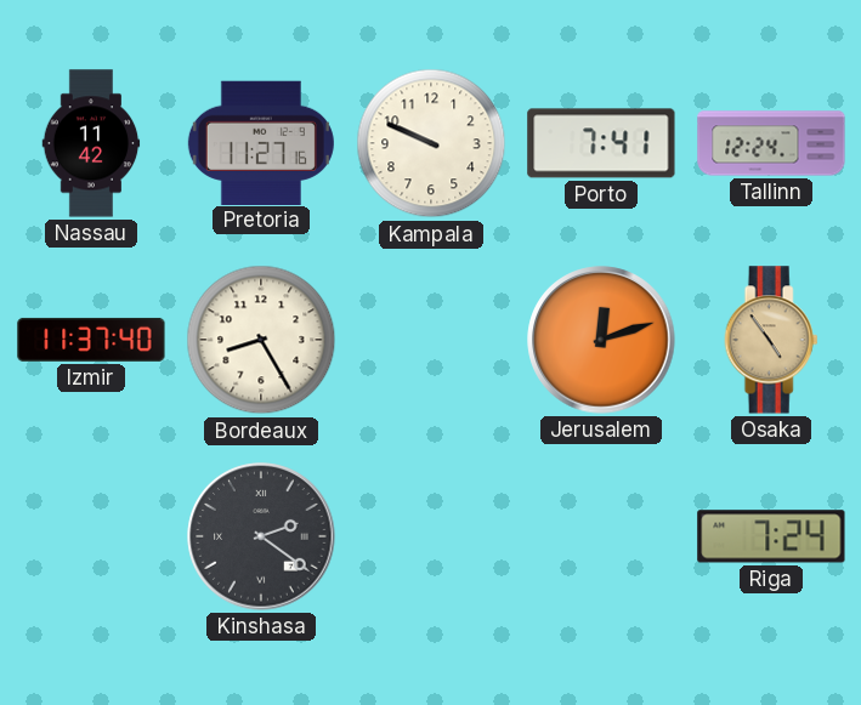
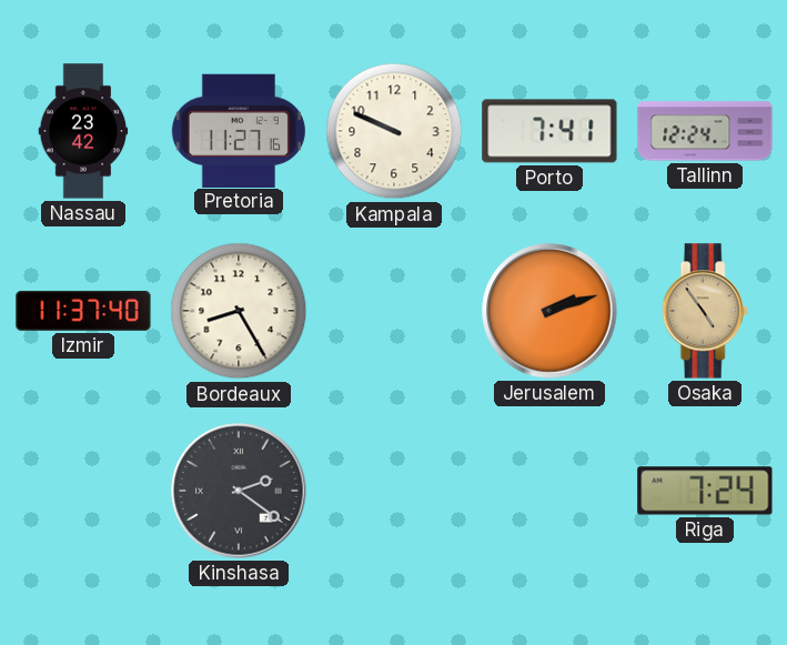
Nassau: 11:42 -> 23:42 (83, 131)
Jerusalem: 12:12 -> 2:12 (549, 311)
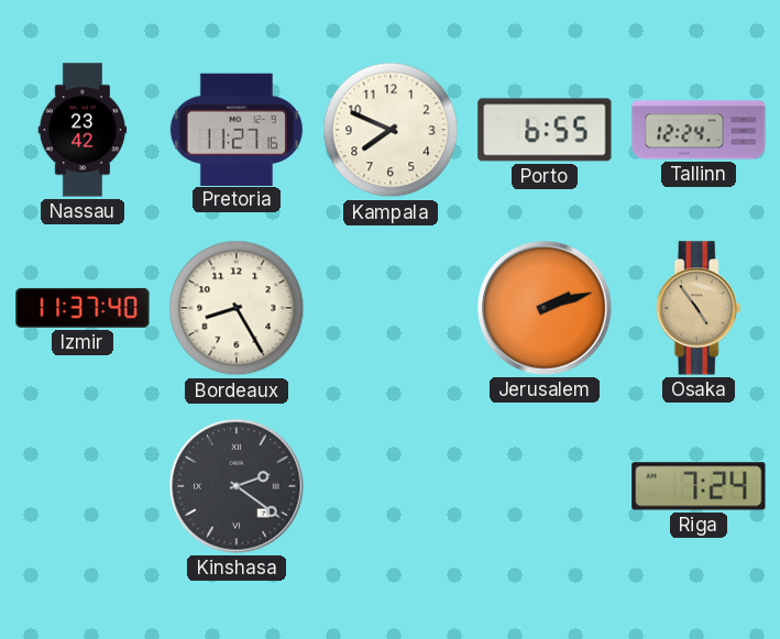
Kampala: 9:49 -> 7:49 (391, 130)
Porto: 7:41 -> 6:55 (545, 130)
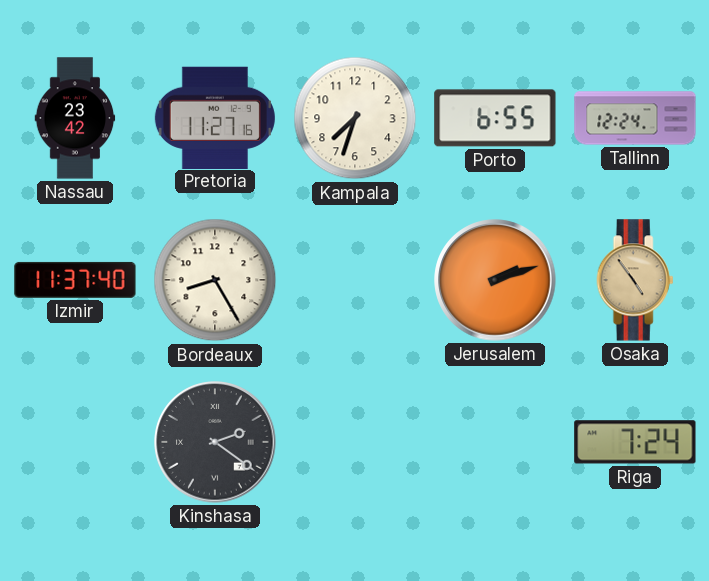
Kampala: 7:49 -> 7:33 (355, 118)
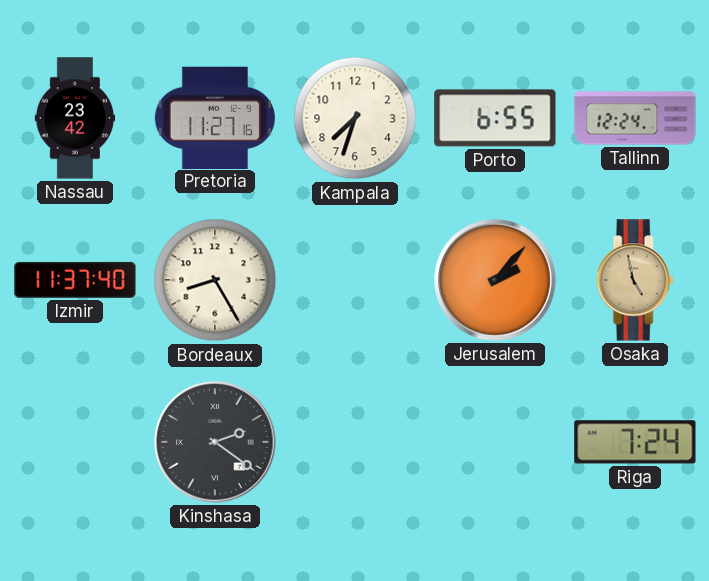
Jerusalem: 2:12 -> 2:07 (495, 280)
Osaka: 4:54 -> 4:58 (635, 280)
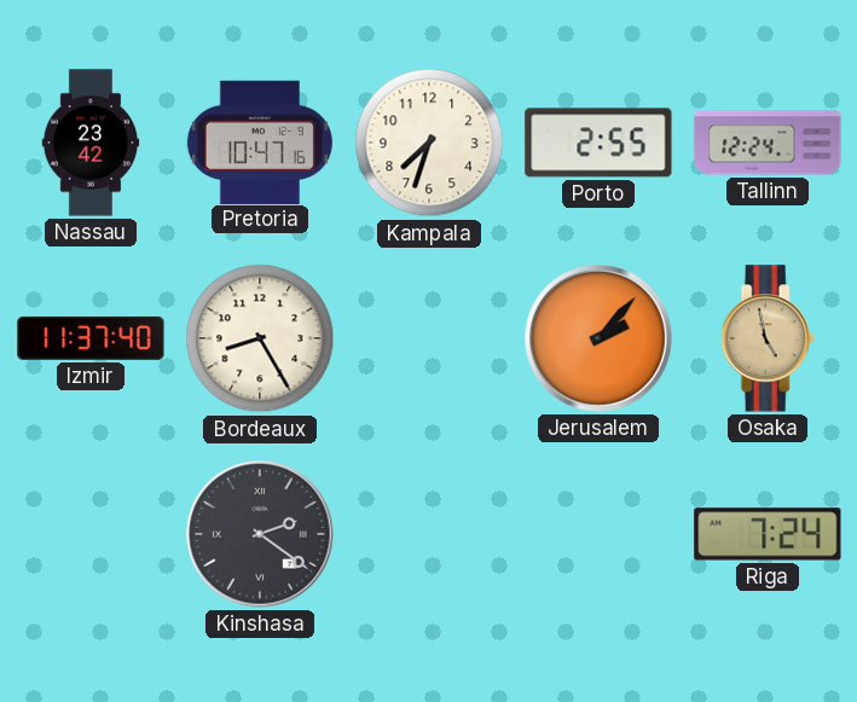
Pretoria: 11:27 -> 10:47 (260, 141)
Porto: 6:55 -> 2:55 (598, 143)
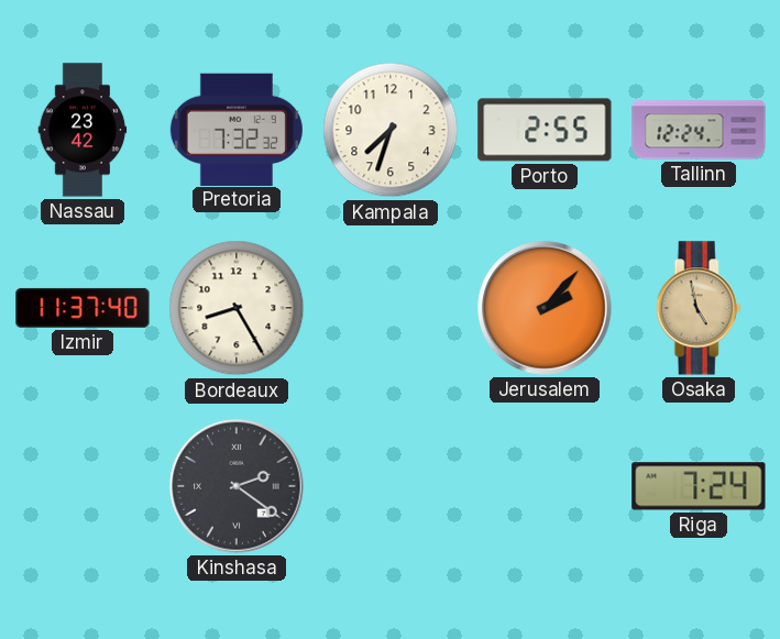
Pretoria: 10:47 -> 7:32 (237, 129)
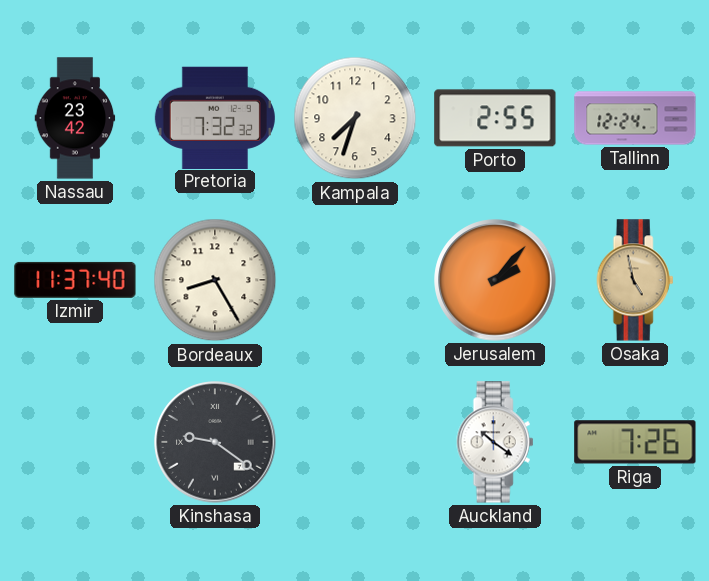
Kinshasa: 2:21 -> 9:21 (215, 442)
Auckland: none -> 10:21 (495, 442)
Riga: 7:24 -> 7:26 (635, 442)
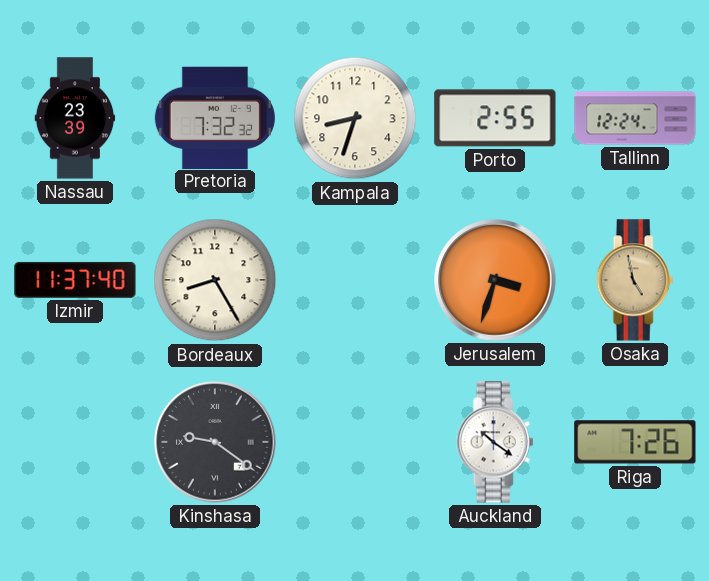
Nassau: 23:42 -> 23:39 (75, 118)
Kampala: 7:33 -> 8:33 (355, 118)
Jerusalem: 2:07 -> 3:33 (495, 280)
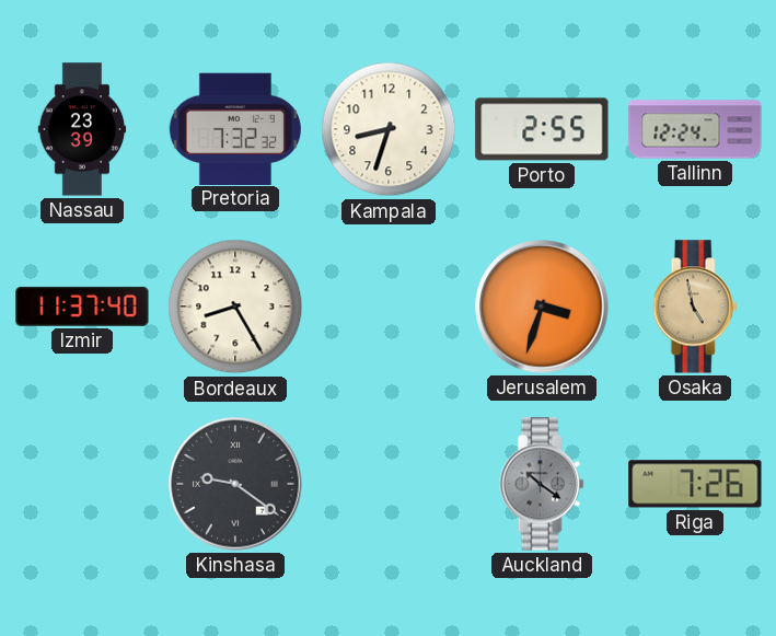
Auckland dial: white -> grey (542, 484)
